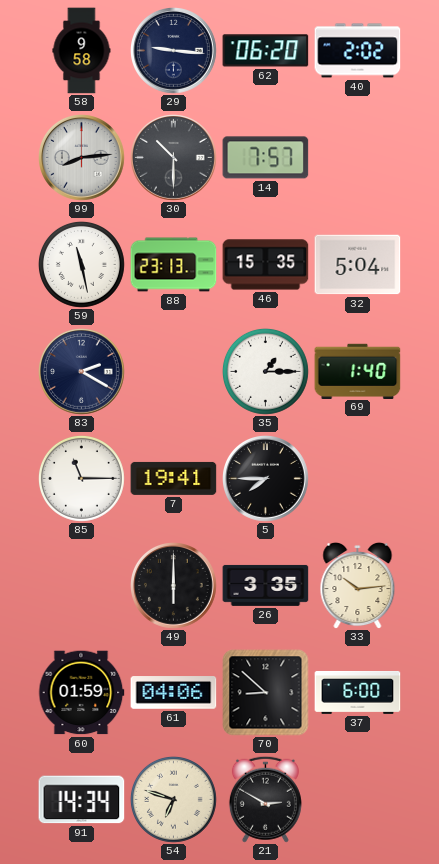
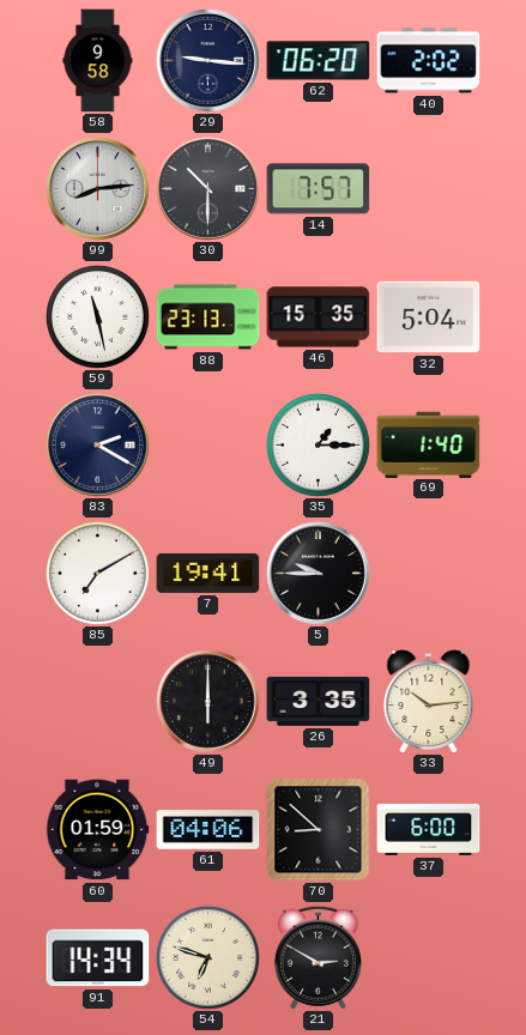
85: 11:15 -> 7:10 (97, 573)
5: 7:45 -> 9:45 (319, 574)
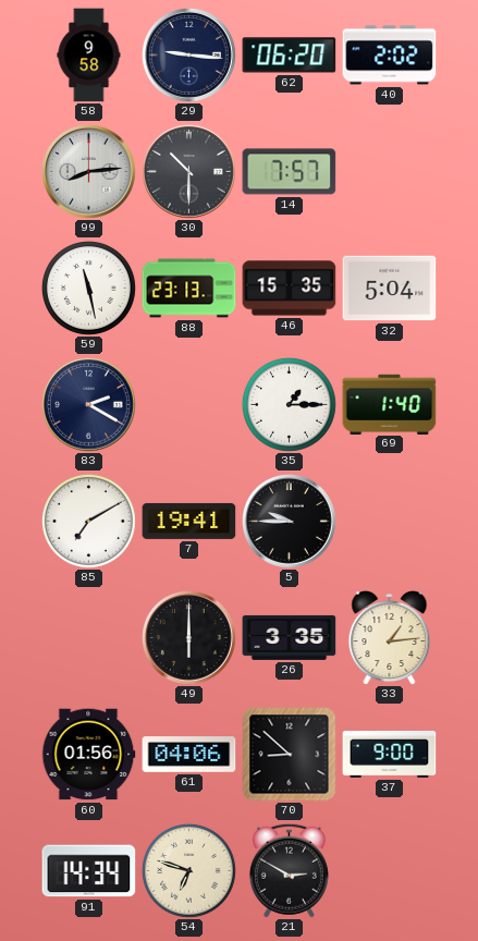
33: 10:14 -> 1:14 (390, 637)
60: 01:59 -> 01:56 (89, 755)
37: 6:00 -> 9:00 (390, 754)
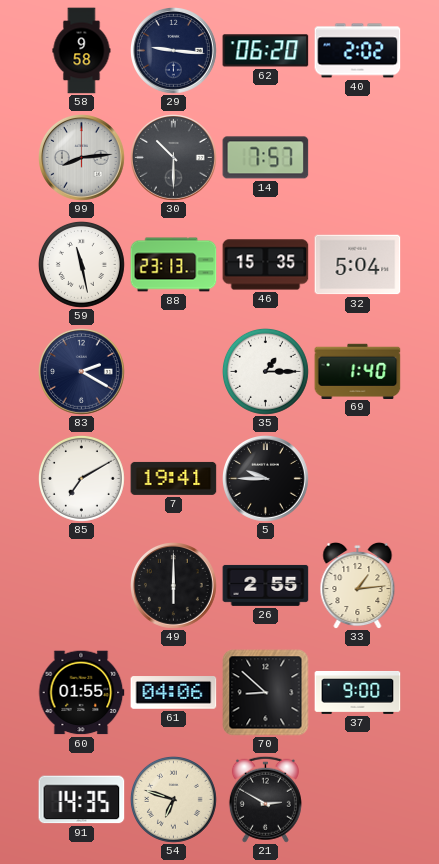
26: 3:35 -> 2:55 (266, 585)
60: 01:56 -> 01:55 (82, 693)
91: 14:34 -> 14:35 (82, 800)
